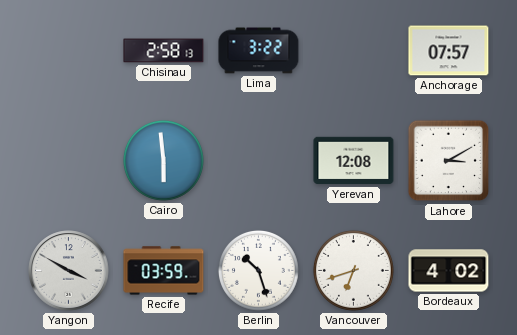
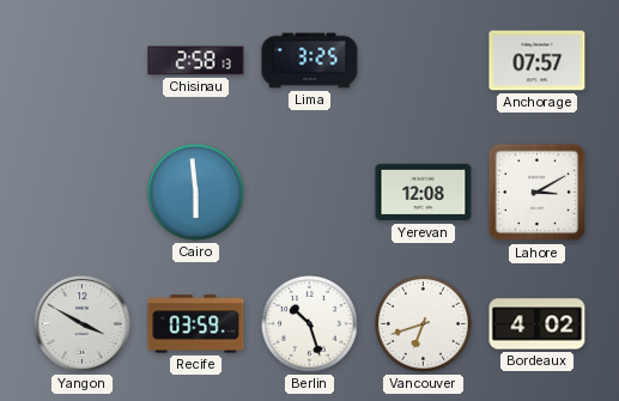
Lima: 3:22 -> 3:25 (310, 61)
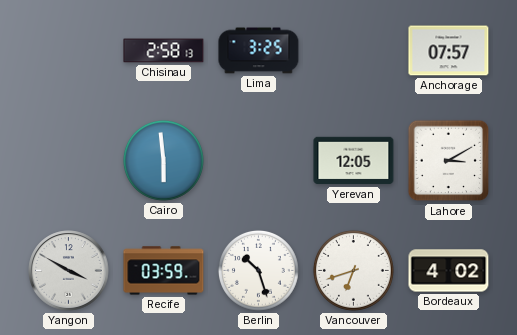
Yerevan: 12:08 -> 12:05 (354, 161)
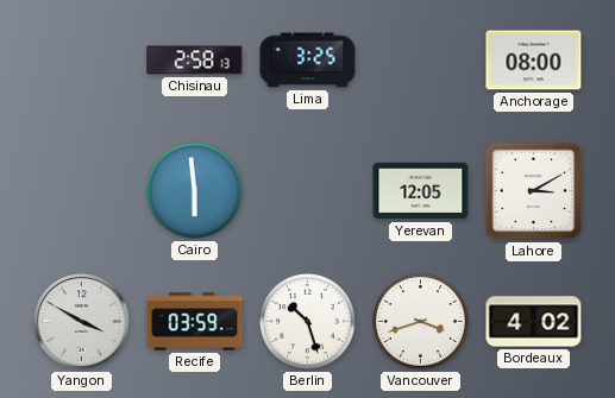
Anchorage: 07:57 -> 08:00 (534, 61)
Vancouver: 6:42 -> 3:42 (420, 321)
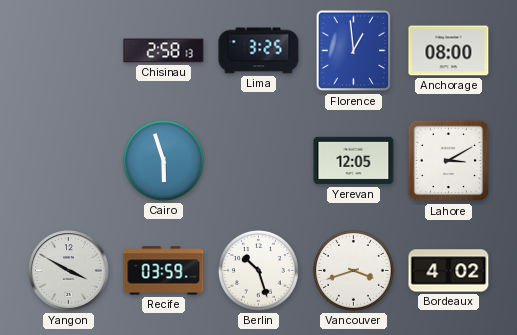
Florence: none -> 12:59 (353, 51)
Cairo: 5:59 -> 5:57 (163, 160)
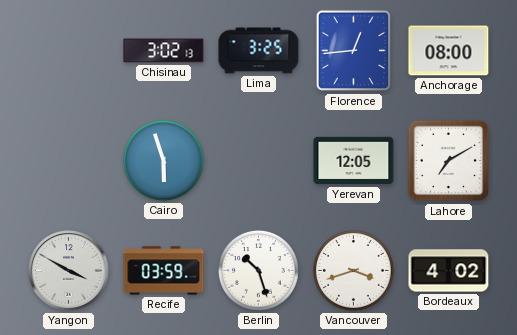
Chisinau: 2:58 -> 3:02 (164, 51)
Florence: 12:59 -> 12:44 (353, 51)
Lahore: 3:10 -> 7:10 (449, 161)
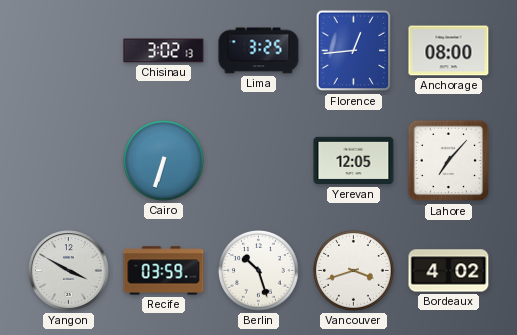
Cairo: 5:57 -> 6:33 (163, 160)
Lahore: 7:10 -> 7:07 (449, 161)
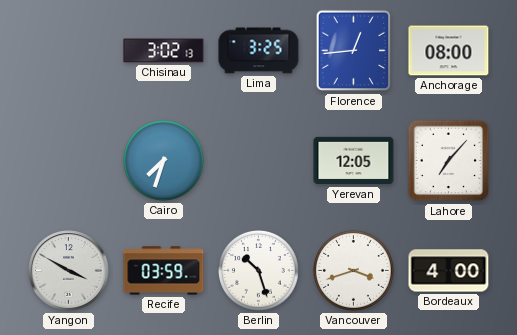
Cairo: 6:33 -> 7:33 (163, 160)
Bordeaux: 4:02 -> 4:00 (449, 271)
